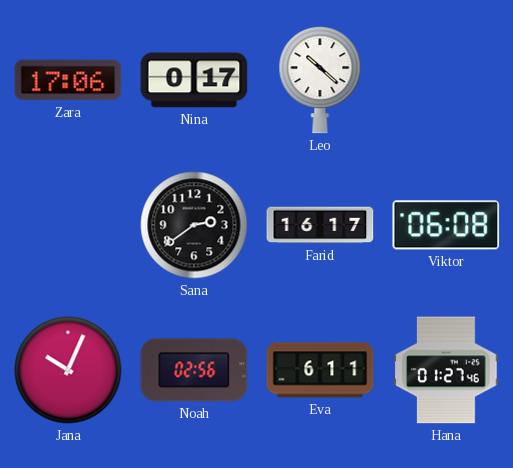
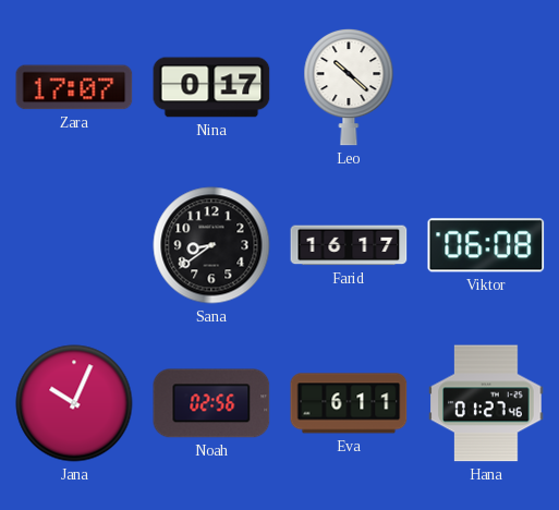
Zara: 17:06 -> 17:07 (74, 87)
Sana: 2:39 -> 8:39 (211, 245)
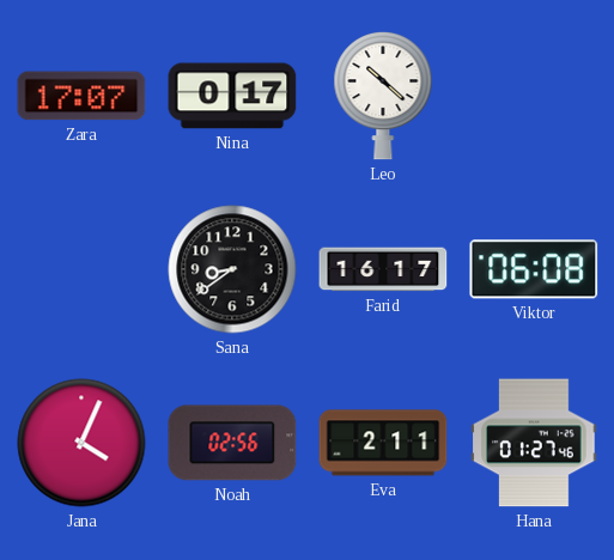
Jana: 10:04 -> 4:04 (81, 443)
Eva: 6:11 -> 2:11 (383, 443)
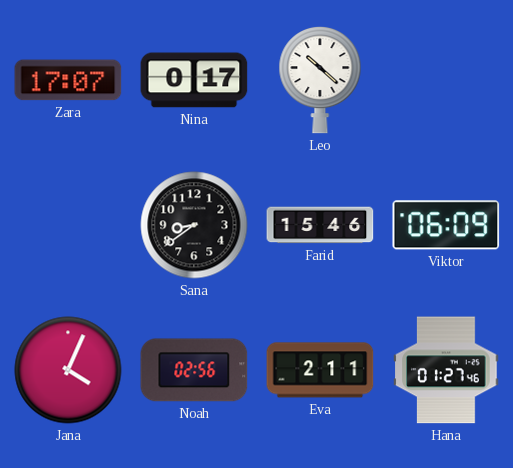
Farid: 16:17 -> 15:46 (320, 225)
Viktor: 06:08 -> 06:09 (446, 225)
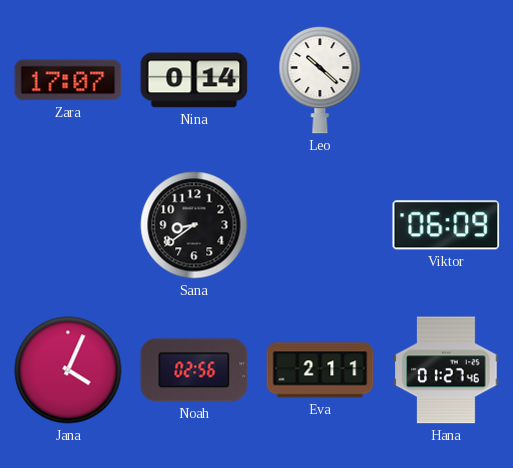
Nina: 0:17 -> 0:14 (194, 80)
Farid: 15:46 -> none (320, 225)
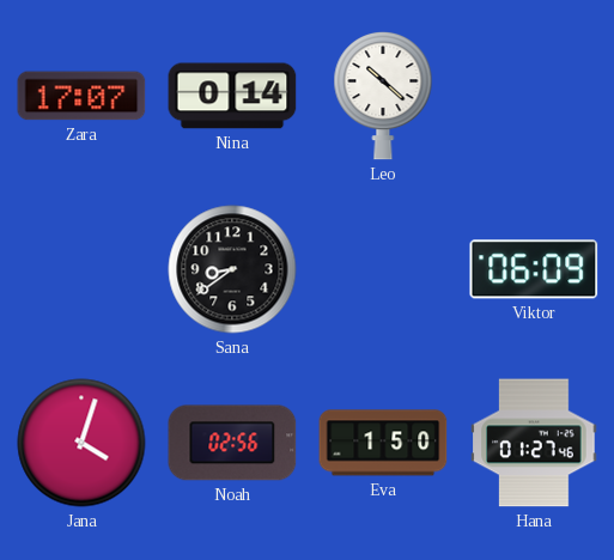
Jana: 4:04 -> 4:03 (81, 443)
Eva: 2:11 -> 1:50 (383, 443)
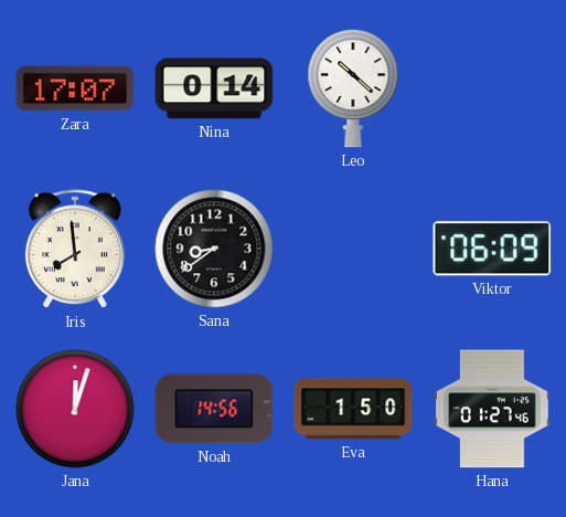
Iris: none -> 7:59 (75, 250)
Jana: 4:03 -> 12:03 (75, 409)
Noah: 02:56 -> 14:56 (214, 409)
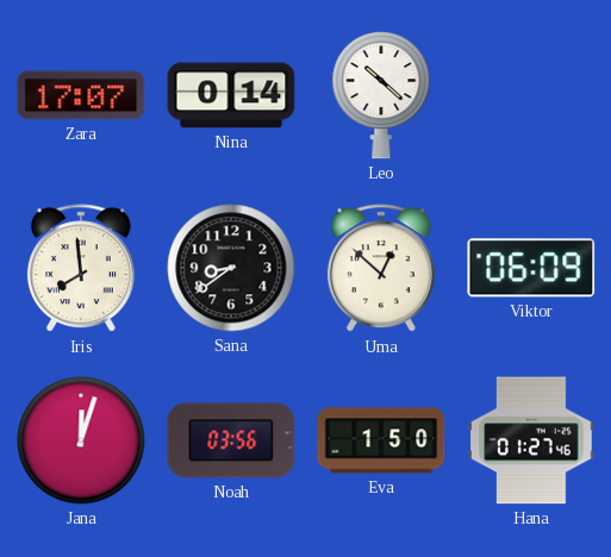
Uma: none -> 12:52 (381, 269)
Noah: 14:56 -> 03:56 (231, 440)
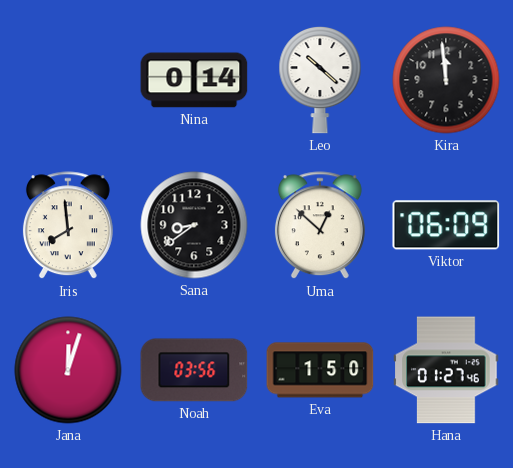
Zara: 17:07 -> none (81, 95)
Kira: none -> 11:59 (446, 80)
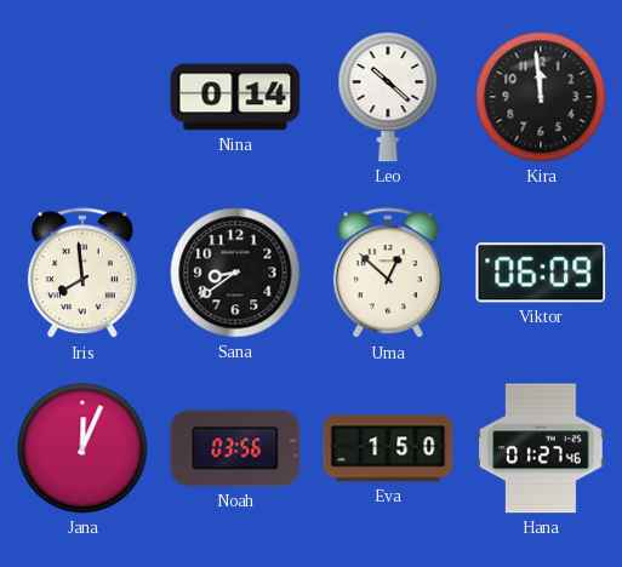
Jana: 12:03 -> 12:04 (82, 448)
